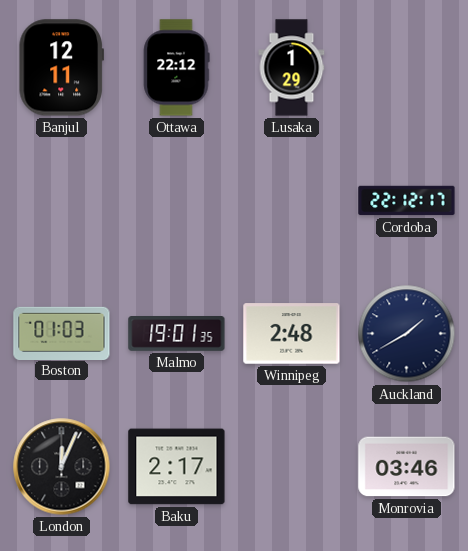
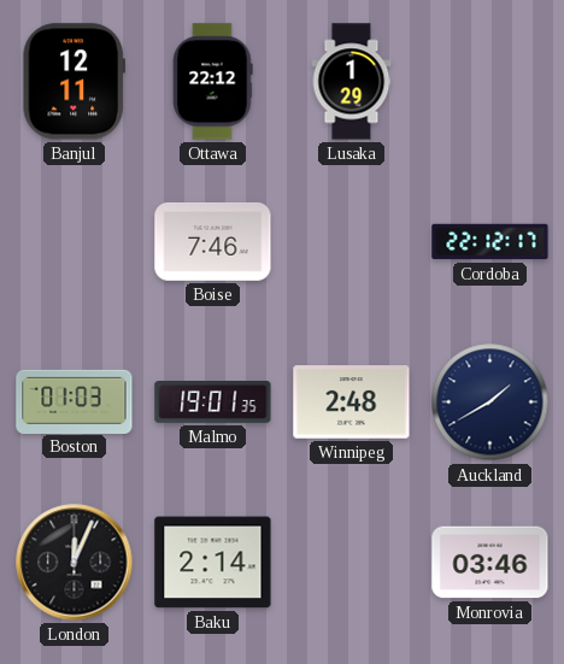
Boise: none -> 7:46 (213, 241)
Baku: 2:17 -> 2:14 (213, 563)
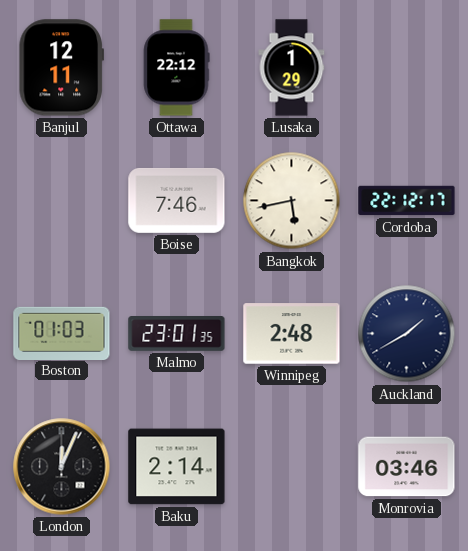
Bangkok: none -> 5:43 (292, 201)
Malmo: 19:01 -> 23:01 (177, 334)
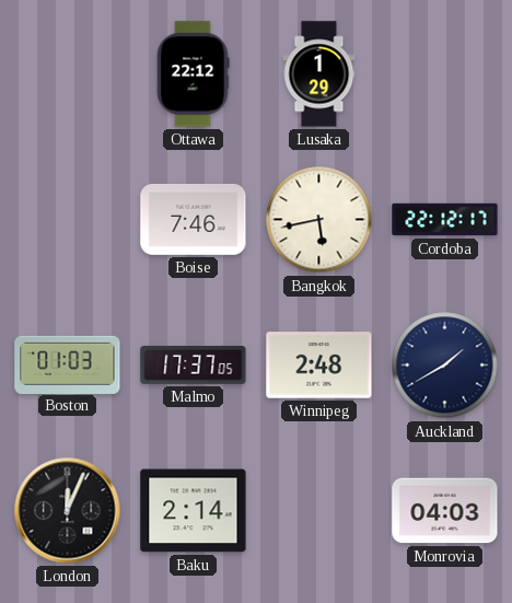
Banjul: 12:11 -> none (61, 68)
Malmo: 23:01 -> 17:37 (194, 366)
Monrovia: 03:46 -> 04:03 (445, 511)
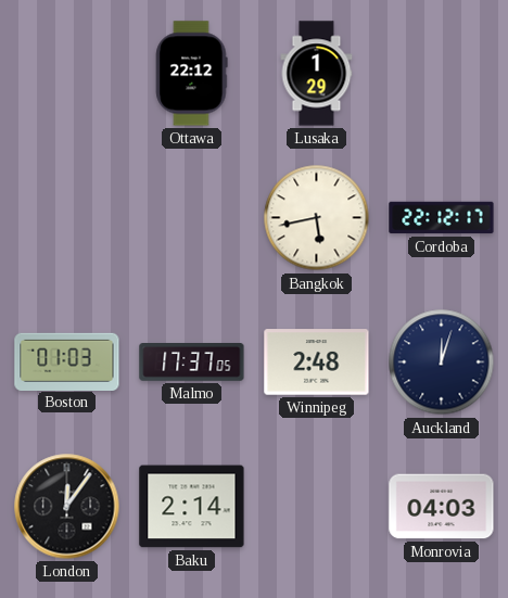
Boise: 7:46 -> none (194, 219)
Auckland: 1:40 -> 12:03 (442, 362)
London: 12:04 -> 12:06 (67, 507)
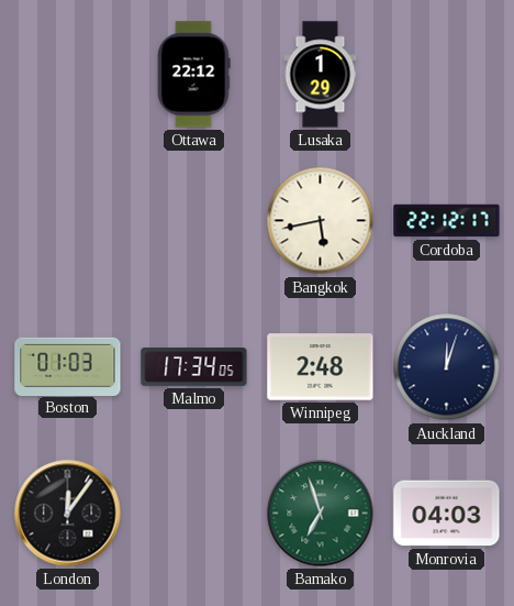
Malmo: 17:37 -> 17:34 (194, 367)
Baku: 2:14 -> none (192, 507)
Bamako: none -> 6:57 (321, 514)
